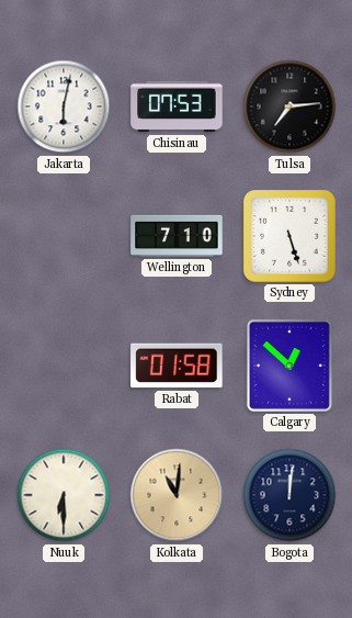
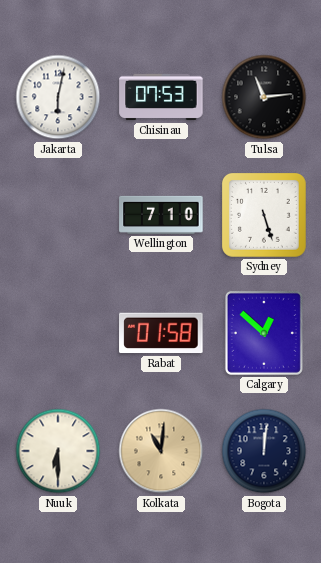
Tulsa: 7:14 -> 11:14 (264, 97)
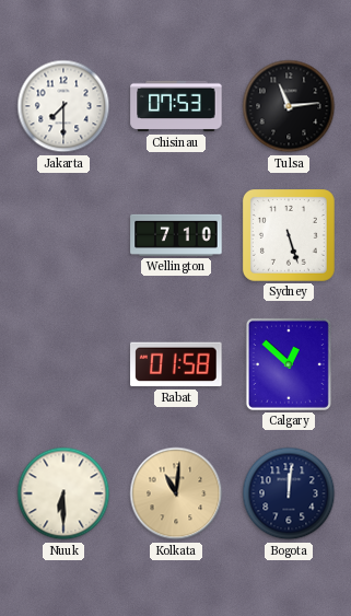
Jakarta: 6:02 -> 7:30 (63, 106)
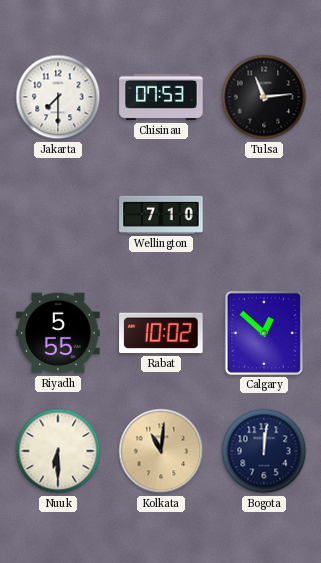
Sydney: 5:27 -> none (289, 236)
Riyadh: none -> 5:55 (58, 333)
Rabat: 01:58 -> 10:02 (161, 333)
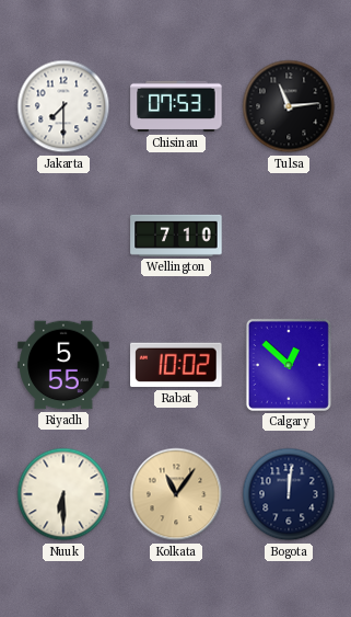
Kolkata: 11:01 -> 11:06 (176, 494)
